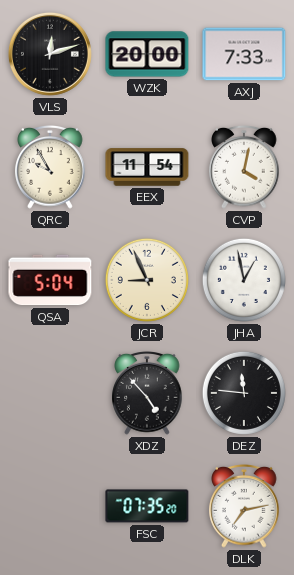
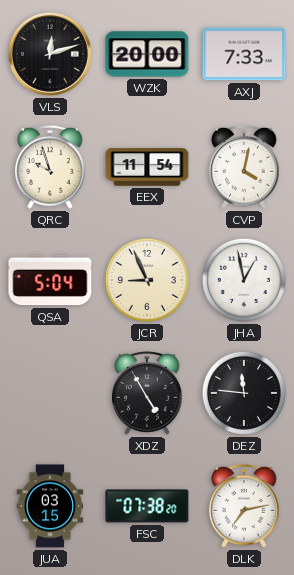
QRC: 9:55 -> 9:57 (50, 168)
XDZ: 4:53 -> 4:55 (147, 394)
JUA: none -> 03:15 (50, 506)
FSC: 07:35 -> 07:38 (147, 506)
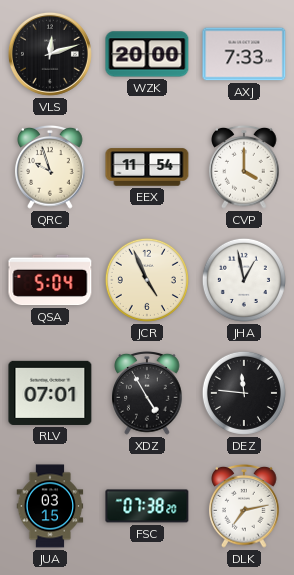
CVP: 4:02 -> 4:00 (244, 168)
JCR: 8:56 -> 4:56 (147, 280)
RLV: none -> 07:01 (50, 393)
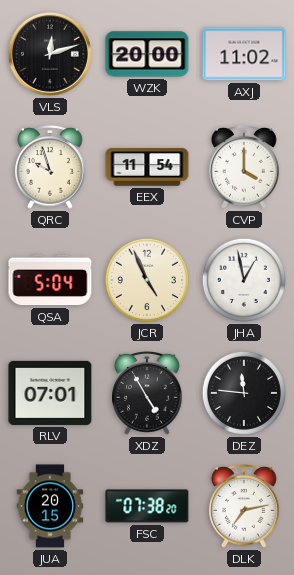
AXJ: 7:33 -> 11:02 (244, 54)
JUA: 03:15 -> 20:15 (50, 506)
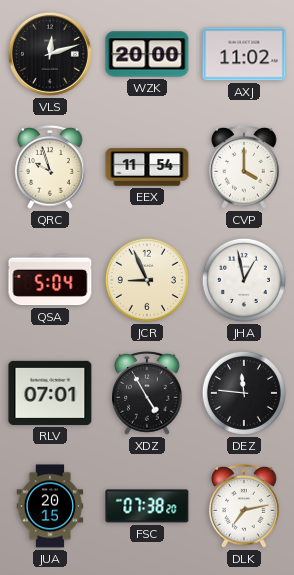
JCR: 4:56 -> 8:56 (147, 280)
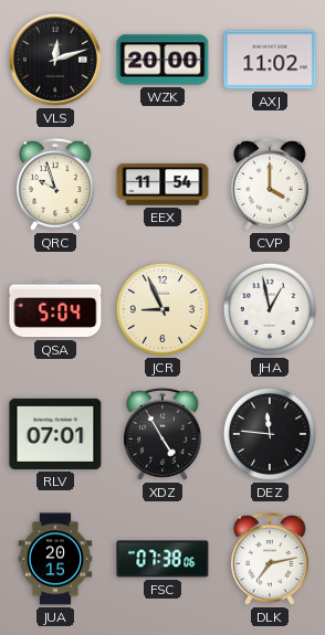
FSC: 07:38:20 -> 07:38:06 (162, 559)
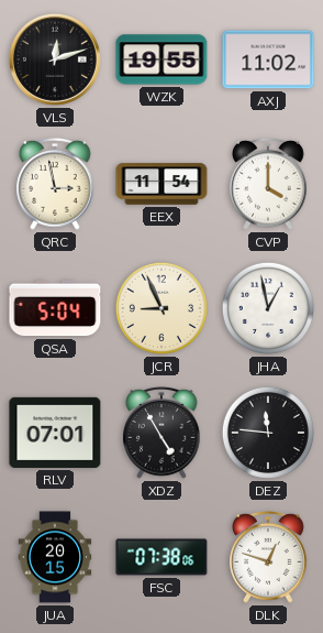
WZK: 20:00 -> 19:55 (161, 59)
QRC: 9:57 -> 2:58 (55, 185)
DLK: 7:13 -> 12:48 (268, 558)
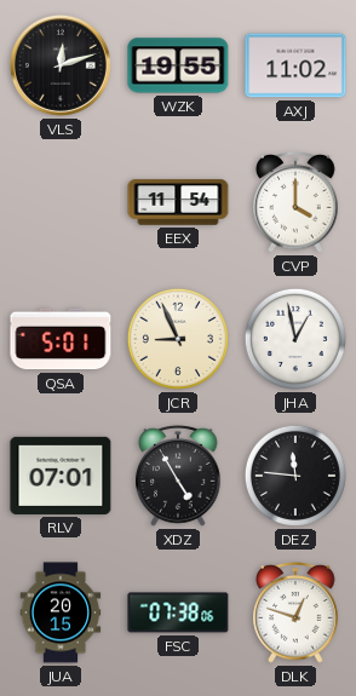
QRC: 2:58 -> none (55, 185)
QSA: 5:04 -> 5:01 (61, 339)
